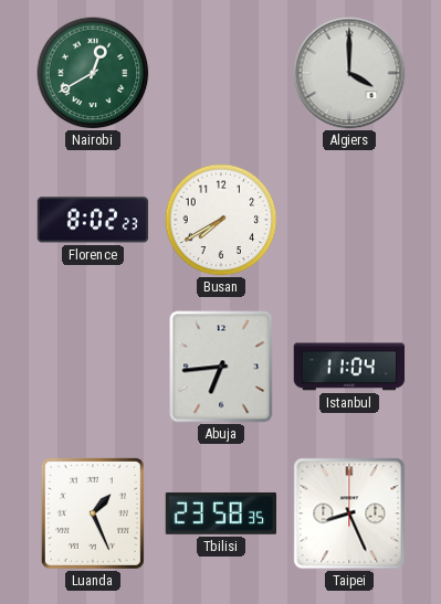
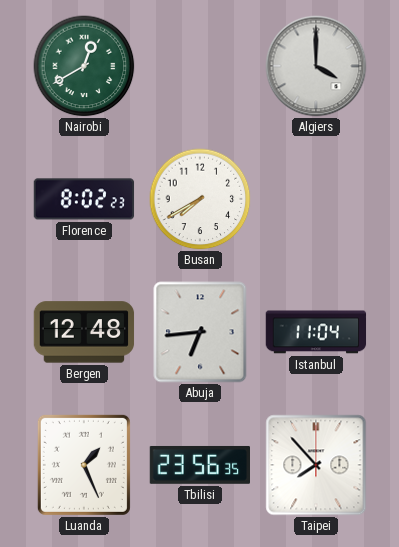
Bergen: none -> 12:48 (84, 332)
Tbilisi: 23:58 -> 23:56 (199, 465)
Taipei: 8:26 -> 7:53 (316, 465)
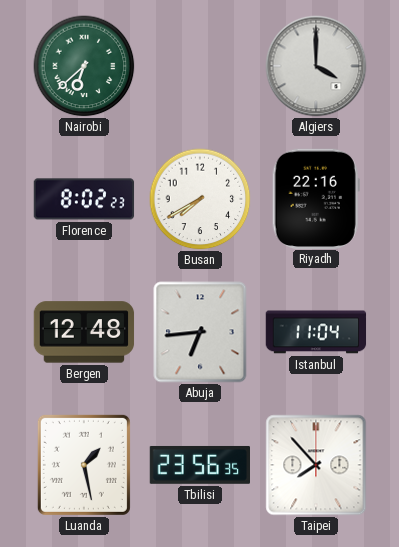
Nairobi: 12:40 -> 6:38 (84, 66)
Riyadh: none -> 22:16 (316, 198)
Luanda: 1:26 -> 1:28 (84, 465)
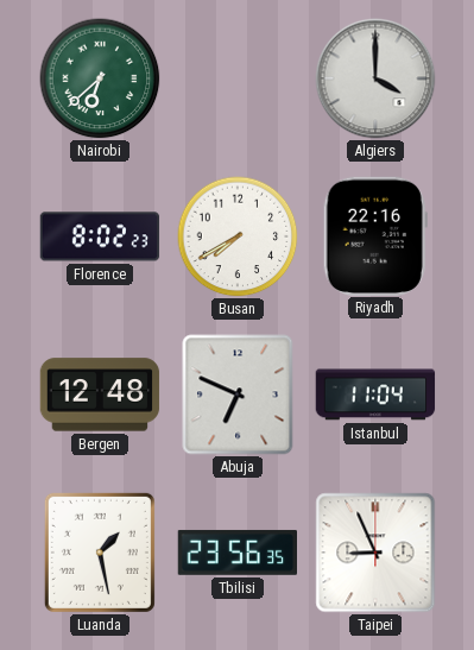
Abuja: 6:44 -> 6:49 (238, 395)
Taipei: 7:53 -> 8:56 (375, 553)
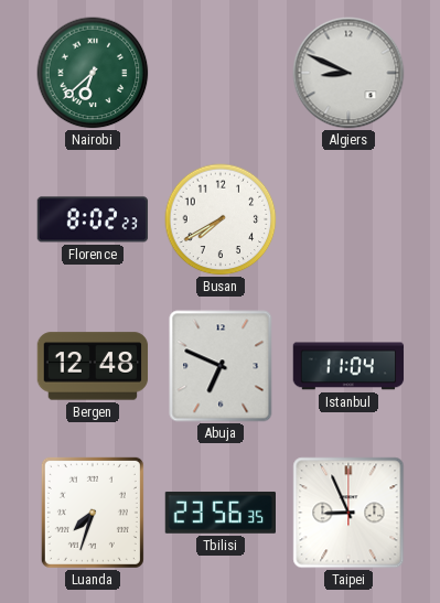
Algiers: 4:00 -> 8:49 (348, 73)
Riyadh: 22:16 -> none (375, 235)
Luanda: 1:28 -> 7:33 (93, 513)
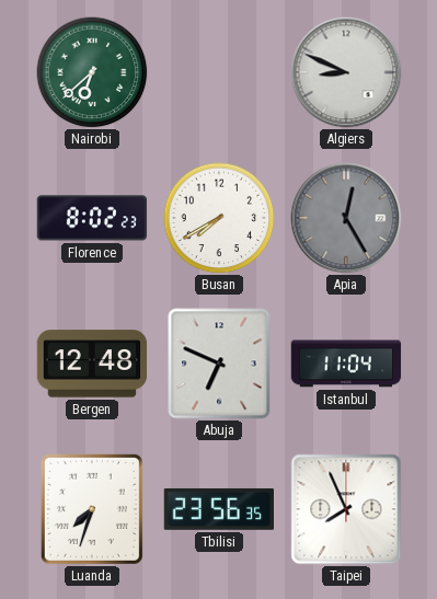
Apia: none -> 12:25 (346, 218)
Taipei: 8:56 -> 7:56 (346, 509)
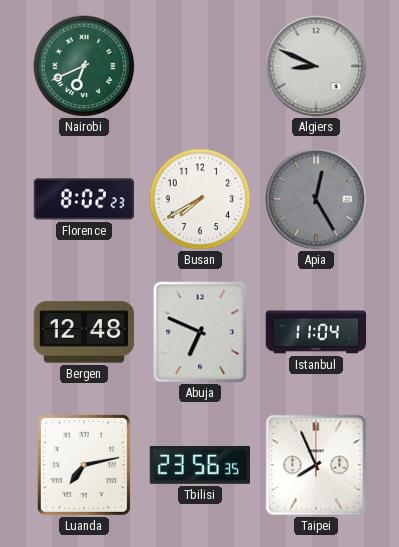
Nairobi: 6:38 -> 6:41 (84, 66)
Luanda: 7:33 -> 7:13 (84, 465)
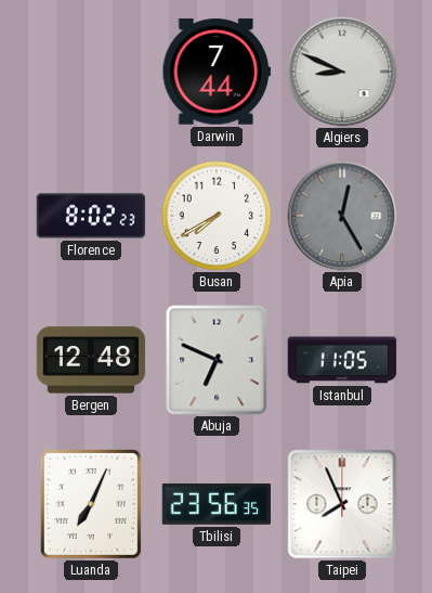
Nairobi: 6:41 -> none (84, 66)
Darwin: none -> 7:44 (215, 72)
Istanbul: 11:04 -> 11:05 (342, 360)
Luanda: 7:13 -> 7:04 (91, 504)
